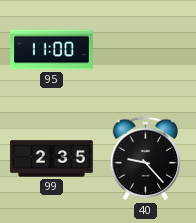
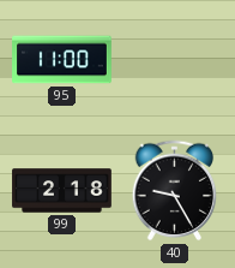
99: 2:35 -> 2:18 (62, 191)
40: 9:23 -> 9:25 (175, 191)
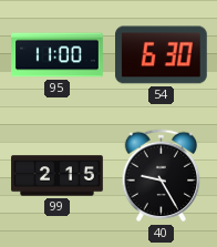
54: none -> 6:30 (162, 55)
99: 2:18 -> 2:15 (58, 176)
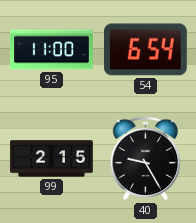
54: 6:30 -> 6:54 (146, 50)
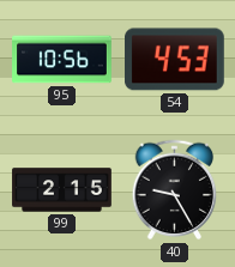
95: 11:00 -> 10:56 (62, 60)
54: 6:54 -> 4:53 (175, 60)
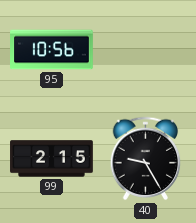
54: 4:53 -> none (175, 60)
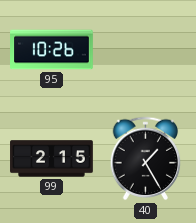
95: 10:56 -> 10:26 (52, 50)
40: 9:25 -> 1:25 (146, 159)
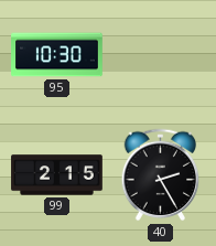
95: 10:26 -> 10:30 (57, 55)
40: 1:25 -> 2:25 (161, 175)
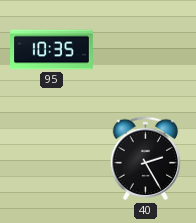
95: 10:30 -> 10:35 (52, 50)
99: 2:15 -> none (57, 175)
